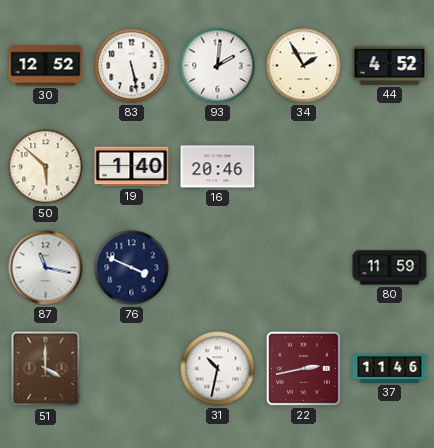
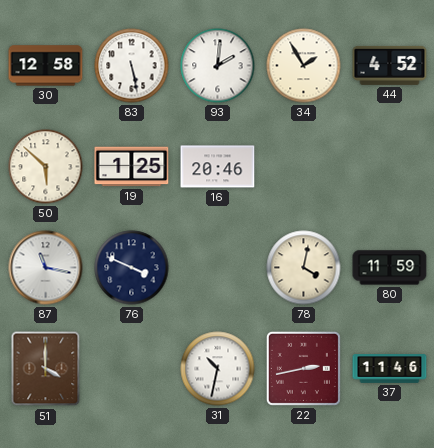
30: 12:52 -> 12:58 (46, 66)
19: 1:40 -> 1:25 (132, 167)
78: none -> 4:02 (304, 268)
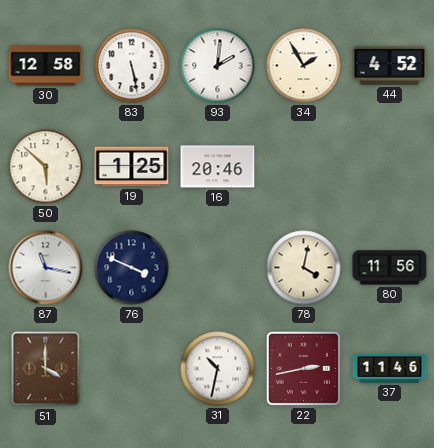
80: 11:59 -> 11:56 (390, 268)
